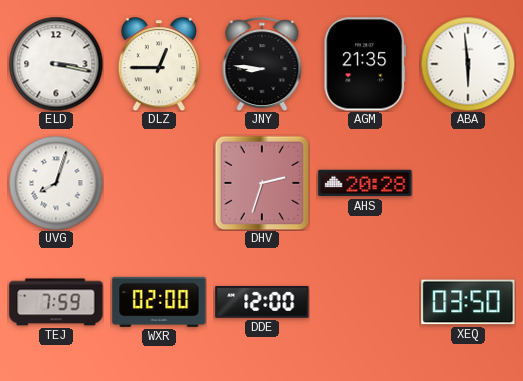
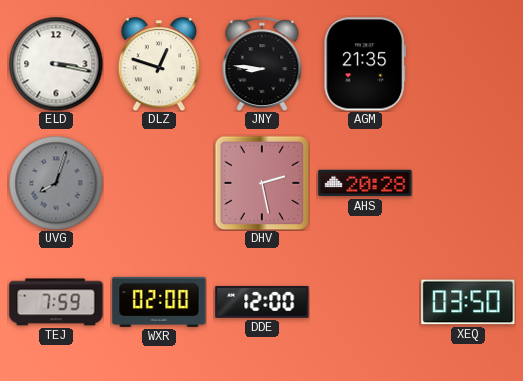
DLZ: 12:45 -> 12:48 (159, 64)
ABA: 5:59 -> none (468, 64)
UVG dial: white -> grey (56, 183)
DHV: 2:33 -> 2:28 (262, 183)
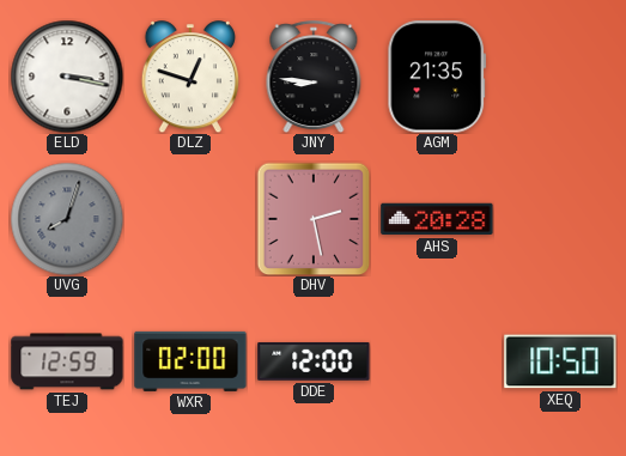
TEJ: 7:59 -> 12:59 (67, 361)
XEQ: 03:50 -> 10:50 (560, 361)
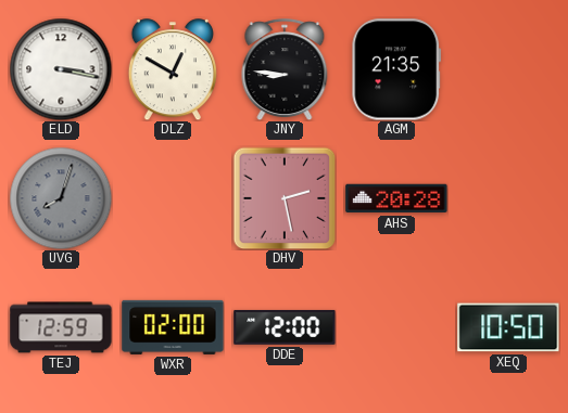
DLZ: 12:48 -> 12:50 (173, 69)
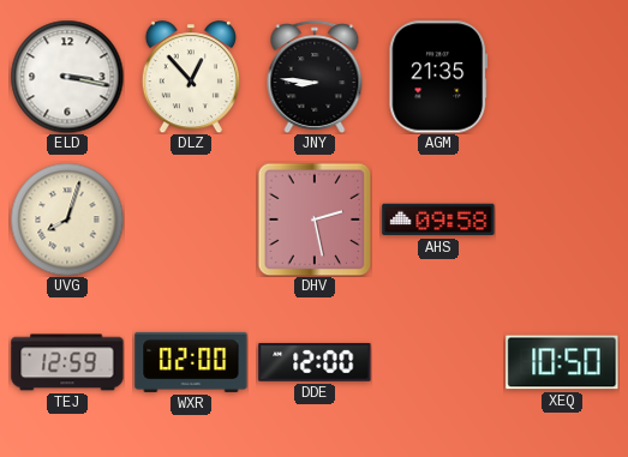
DLZ: 12:50 -> 12:53 (191, 77)
UVG dial: grey -> cream (67, 220)
AHS: 20:28 -> 09:58 (438, 220)
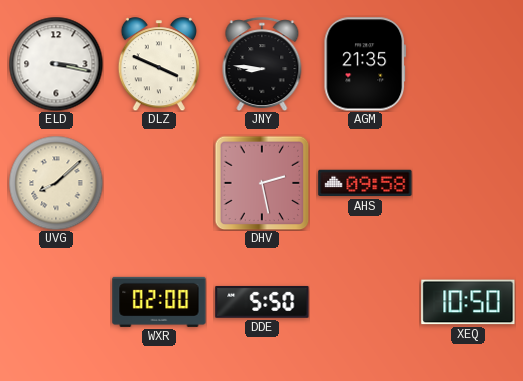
DLZ: 12:53 -> 3:49 (159, 64)
UVG: 8:03 -> 8:08 (56, 183)
TEJ: 12:59 -> none (67, 362)
DDE: 12:00 -> 5:50 (262, 302)
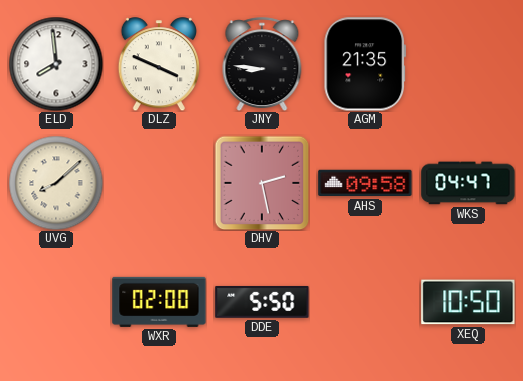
ELD: 3:17 -> 7:59 (56, 64)
WKS: none -> 04:47 (468, 183)
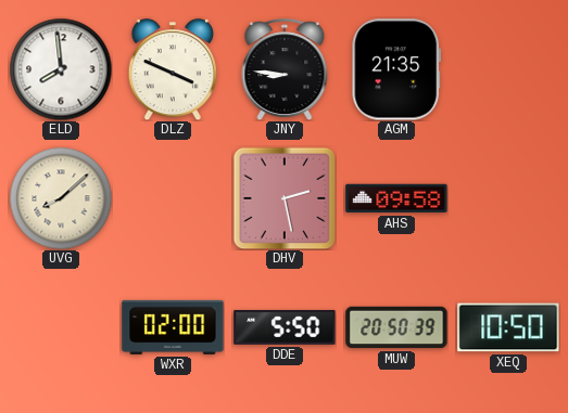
WKS: 04:47 -> none (468, 183)
MUW: none -> 20:50 (396, 327)
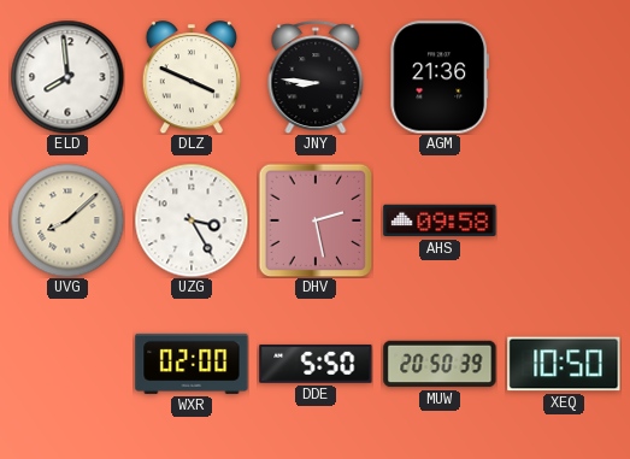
AGM: 21:35 -> 21:36 (440, 77)
UZG: none -> 3:25 (192, 220)
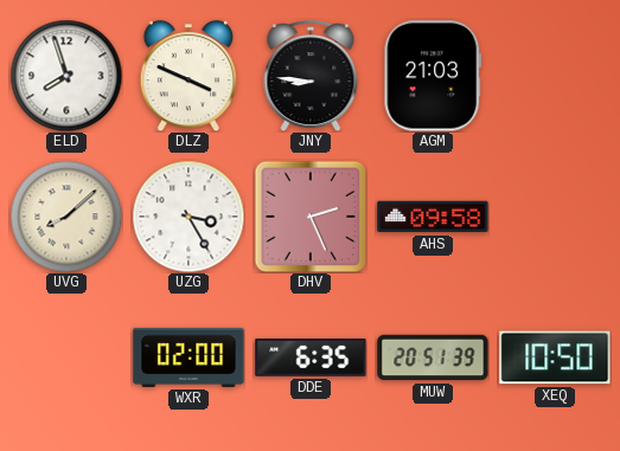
ELD: 7:59 -> 7:57 (66, 76)
AGM: 21:36 -> 21:03 (433, 76)
DHV: 2:28 -> 2:26 (311, 217)
DDE: 5:50 -> 6:35 (311, 357)
MUW: 20:50 -> 20:51 (433, 357)
